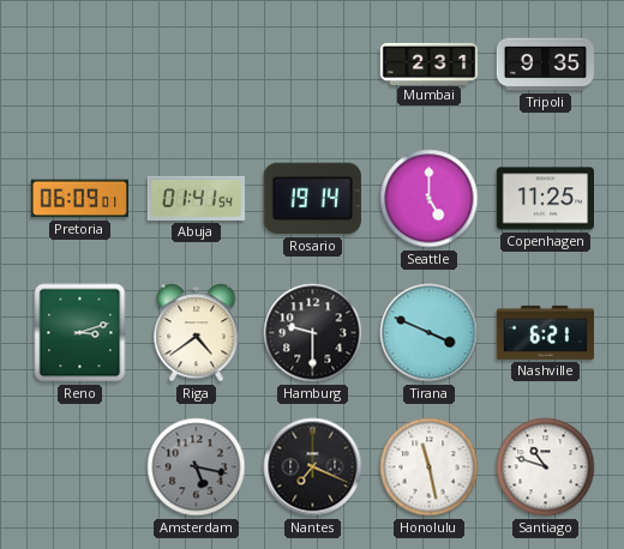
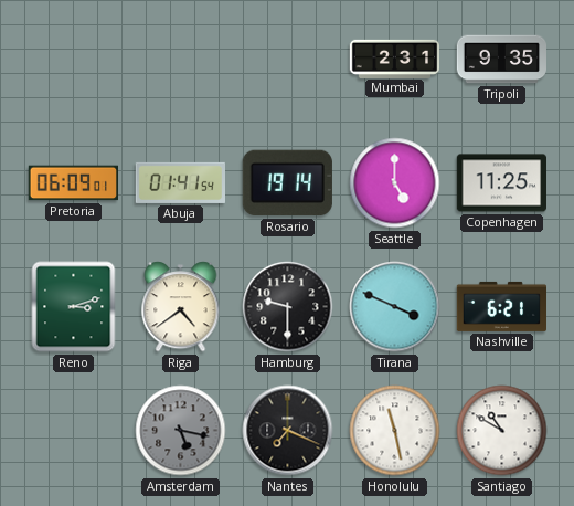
Santiago: 10:48 -> 10:50 (502, 431)
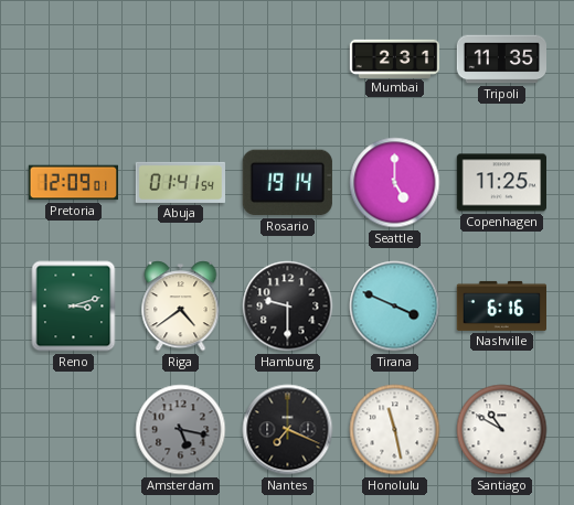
Tripoli: 9:35 -> 11:35 (501, 60)
Pretoria: 06:09 -> 12:09 (73, 183)
Nashville: 6:21 -> 6:16 (501, 305)
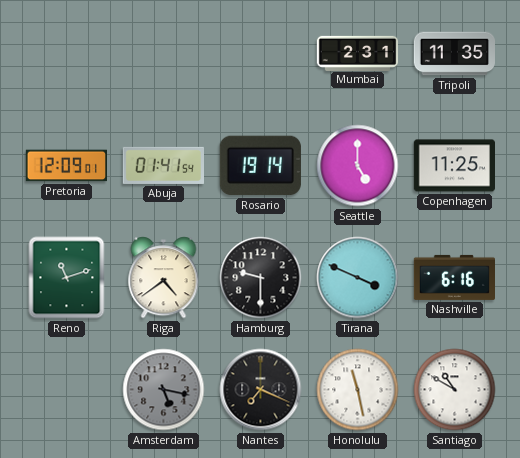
Reno: 3:12 -> 11:12 (67, 278)
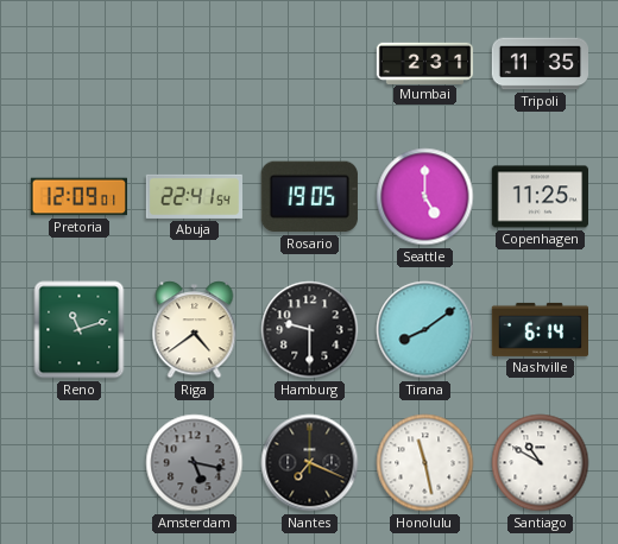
Abuja: 01:41 -> 22:41 (194, 196)
Rosario: 19:14 -> 19:05 (309, 197)
Tirana: 3:49 -> 8:09 (425, 330)
Nashville: 6:16 -> 6:14 (540, 329)
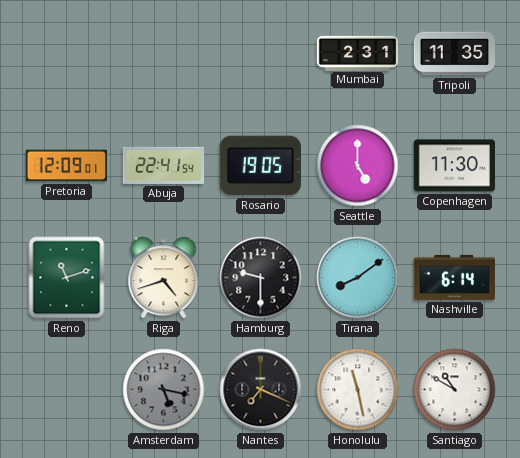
Copenhagen: 11:25 -> 11:30 (454, 166)
Riga: 4:39 -> 4:42 (164, 278)
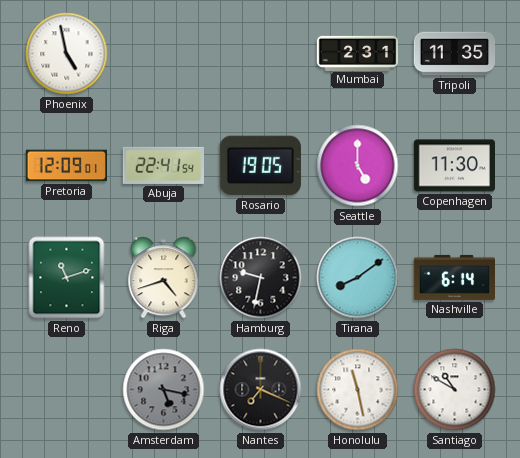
Phoenix: none -> 4:58 (67, 54)
Hamburg: 9:30 -> 9:32 (261, 278)
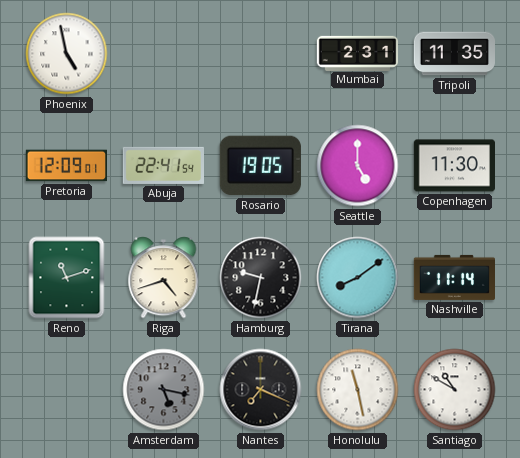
Nashville: 6:14 -> 11:14 (454, 277)
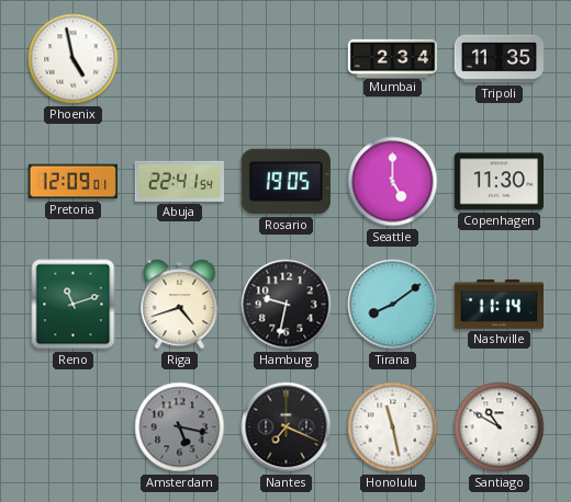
Mumbai: 2:31 -> 2:34 (393, 58)
